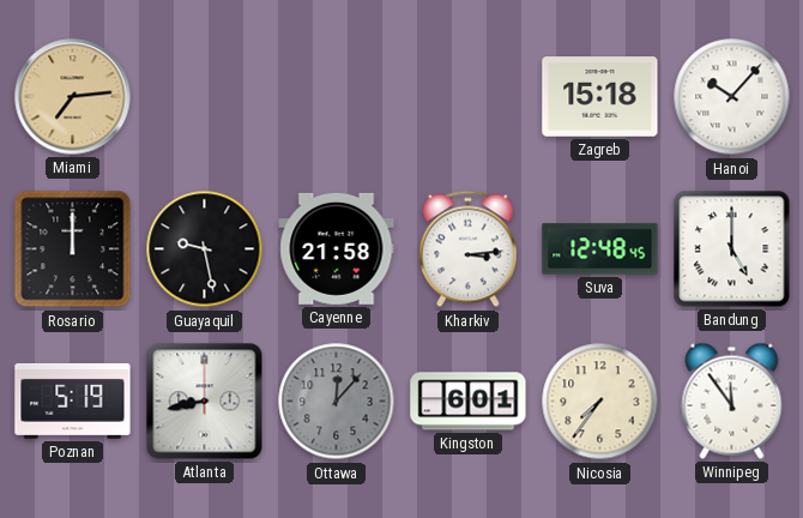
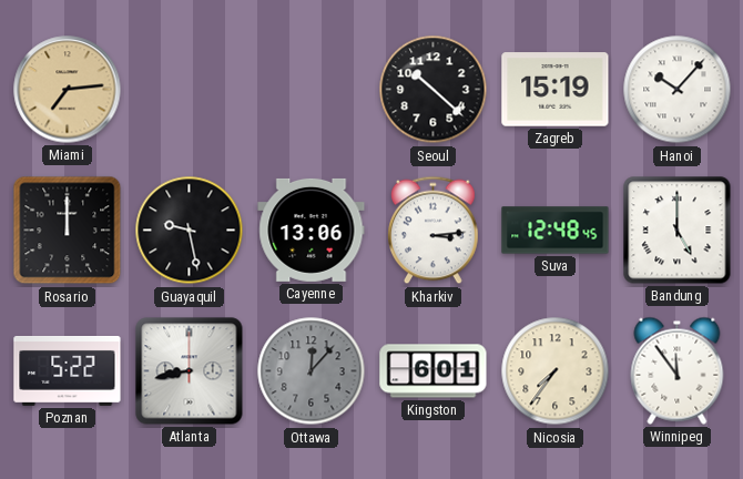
Seoul: none -> 10:22 (434, 90)
Zagreb: 15:18 -> 15:19 (556, 90)
Cayenne: 21:58 -> 13:06 (312, 230)
Poznan: 5:19 -> 5:22 (68, 370)
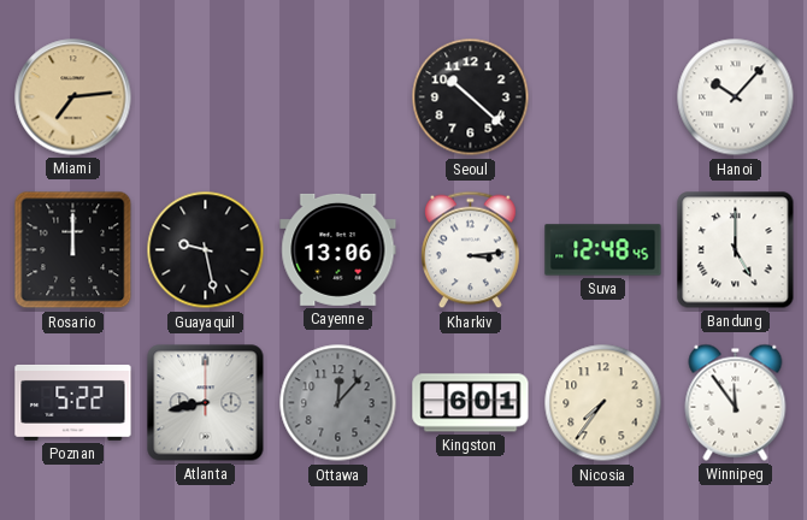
Zagreb: 15:19 -> none (556, 90)
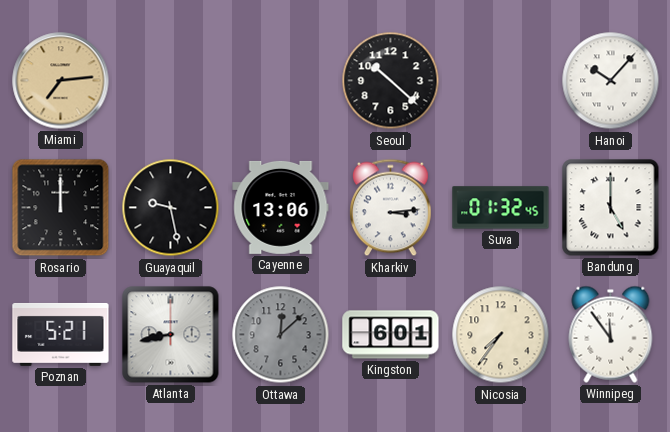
Suva: 12:48 -> 01:32 (501, 208)
Poznan: 5:22 -> 5:21 (61, 334)
Ottawa: 12:07 -> 12:08 (281, 335)
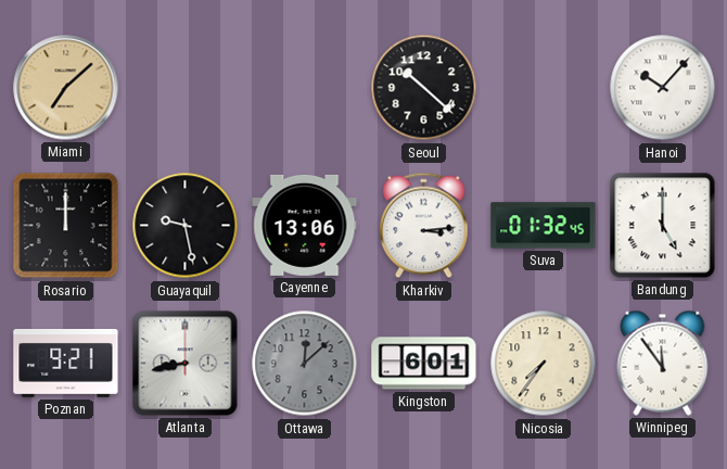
Miami: 7:14 -> 7:08 (66, 88)
Poznan: 5:21 -> 9:21 (66, 363)
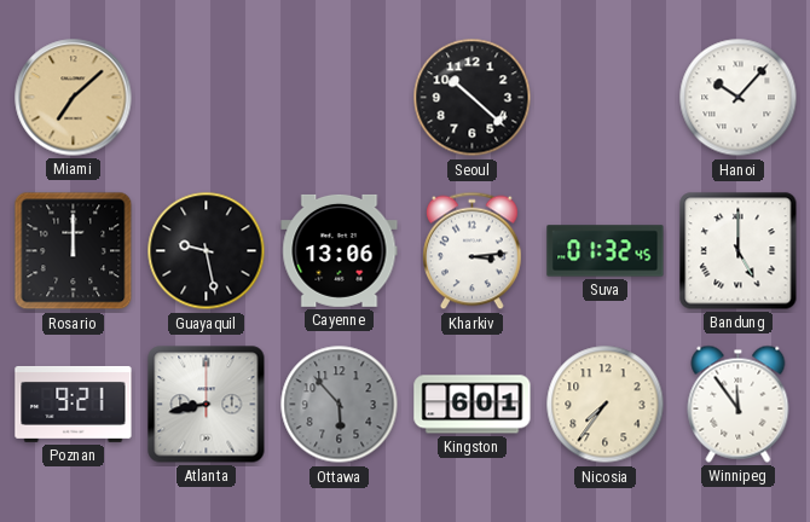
Ottawa: 12:08 -> 5:53 (340, 405)
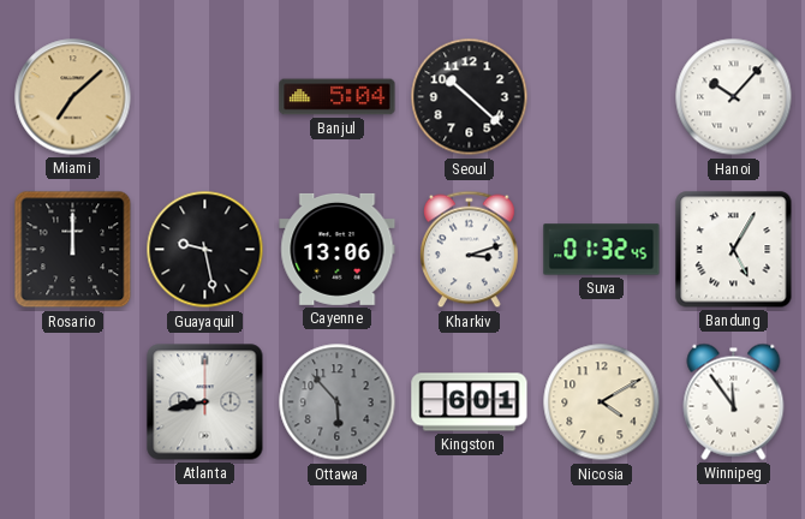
Banjul: none -> 5:04 (338, 97)
Kharkiv: 3:14 -> 3:12 (470, 250)
Bandung: 5:00 -> 5:05 (734, 250)
Poznan: 9:21 -> none (74, 404)
Nicosia: 7:36 -> 4:10 (602, 402)
